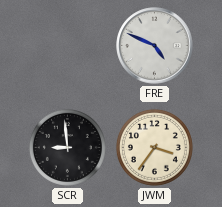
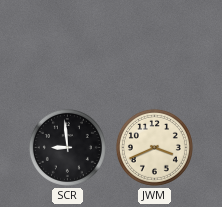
FRE: 4:49 -> none (155, 46)
JWM: 3:36 -> 3:41 (154, 147)
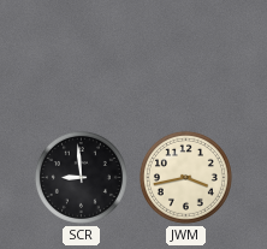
JWM: 3:41 -> 3:43 (185, 177)
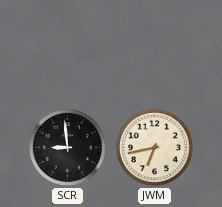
JWM: 3:43 -> 6:43 (154, 147)
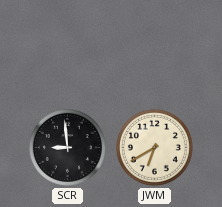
JWM: 6:43 -> 6:40 (154, 147)
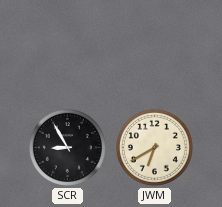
SCR: 8:59 -> 8:55 (67, 147)
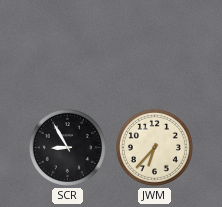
JWM: 6:40 -> 6:37 (154, 147)
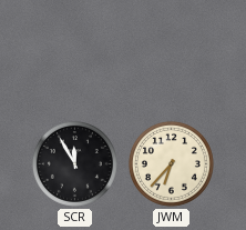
SCR: 8:55 -> 11:55 (74, 163)
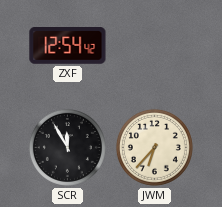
ZXF: none -> 12:54 (68, 46)
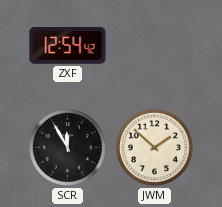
JWM: 6:37 -> 1:52 (154, 147)
